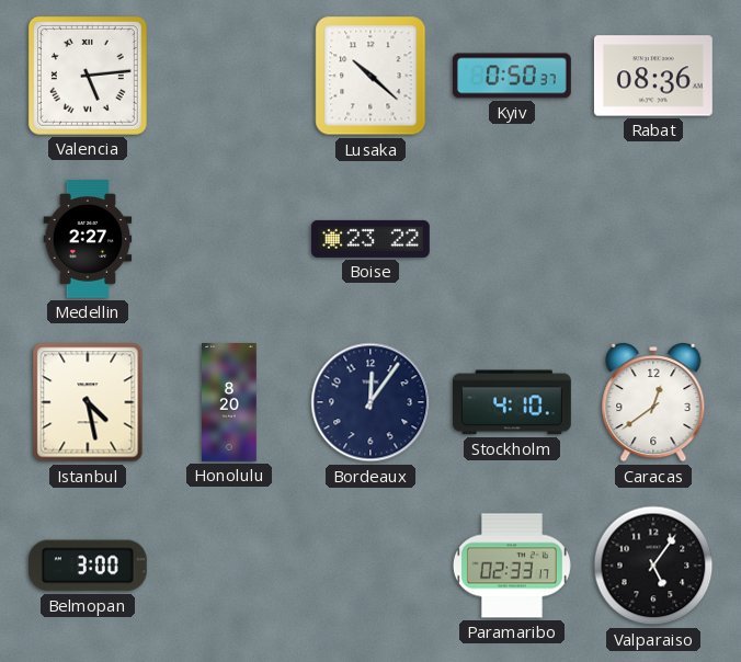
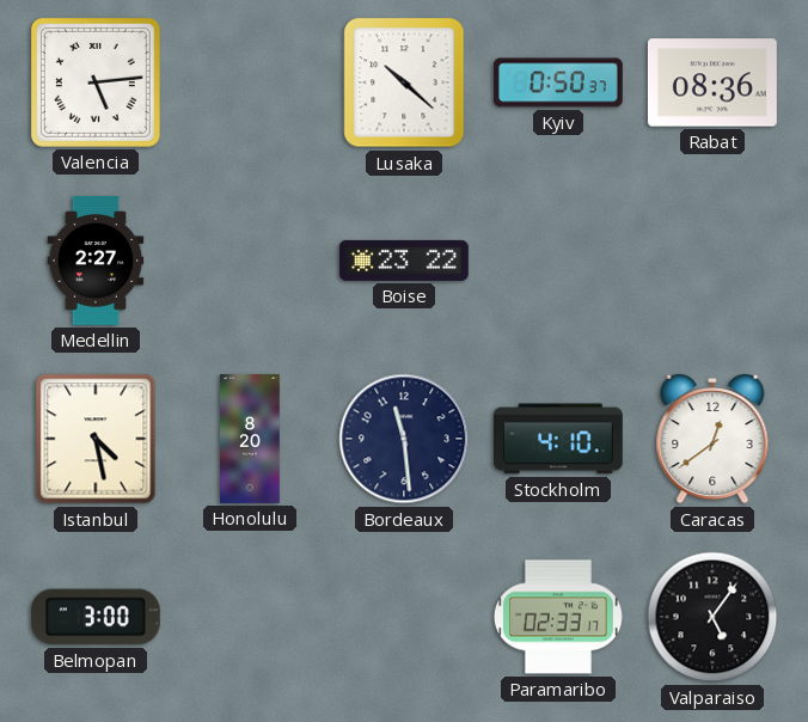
Bordeaux: 12:06 -> 11:29 (404, 439)
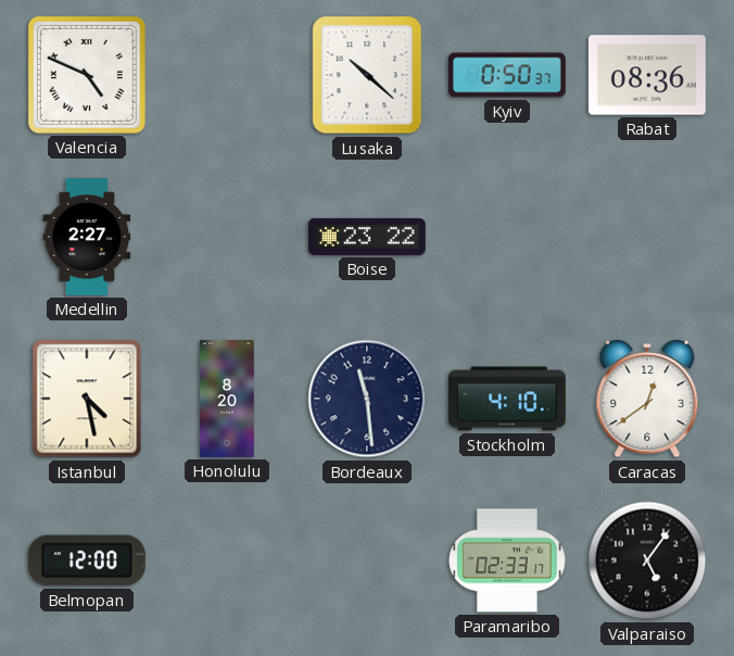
Valencia: 5:14 -> 4:49 (87, 75)
Belmopan: 3:00 -> 12:00 (87, 560)
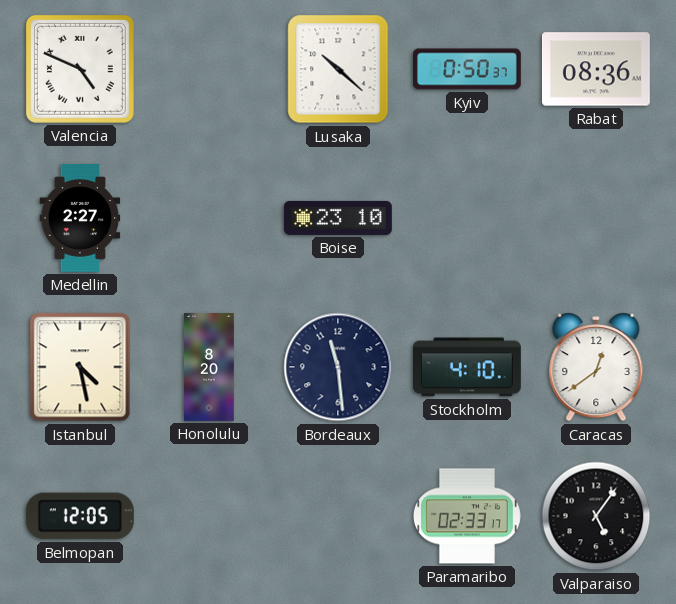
Boise: 23:22 -> 23:10 (338, 218)
Belmopan: 12:00 -> 12:05 (80, 516)
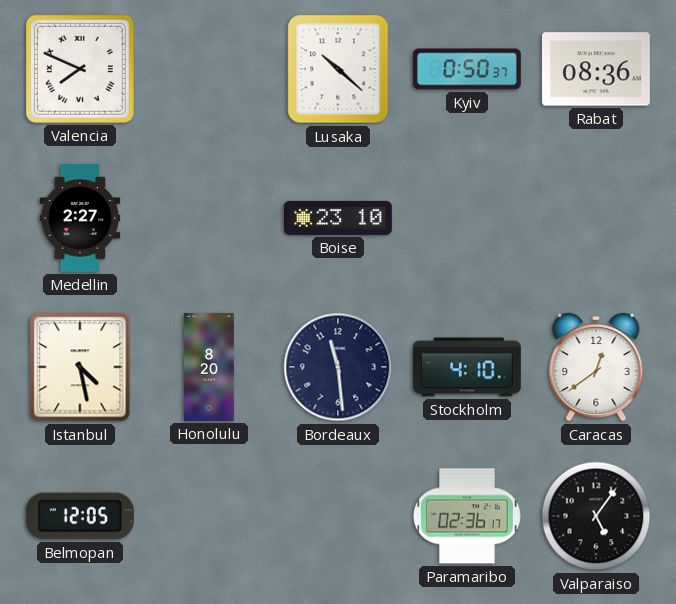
Valencia: 4:49 -> 7:49 (80, 69)
Paramaribo: 02:33 -> 02:36 (467, 516)
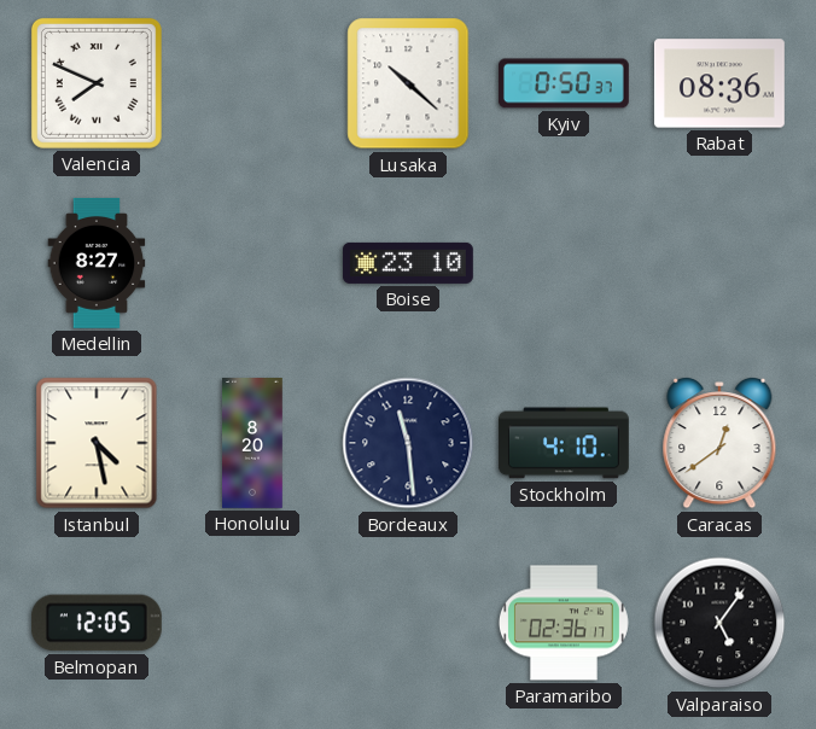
Medellin: 2:27 -> 8:27 (97, 263)
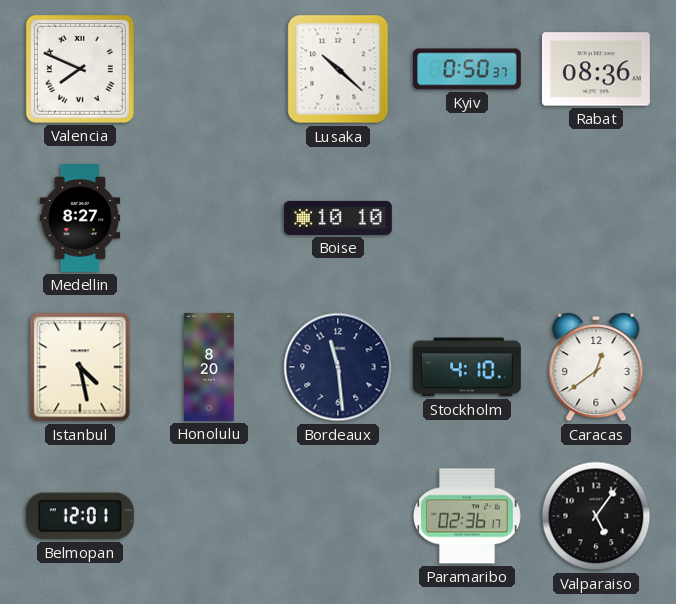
Boise: 23:10 -> 10:10 (338, 218)
Belmopan: 12:05 -> 12:01 (80, 516)
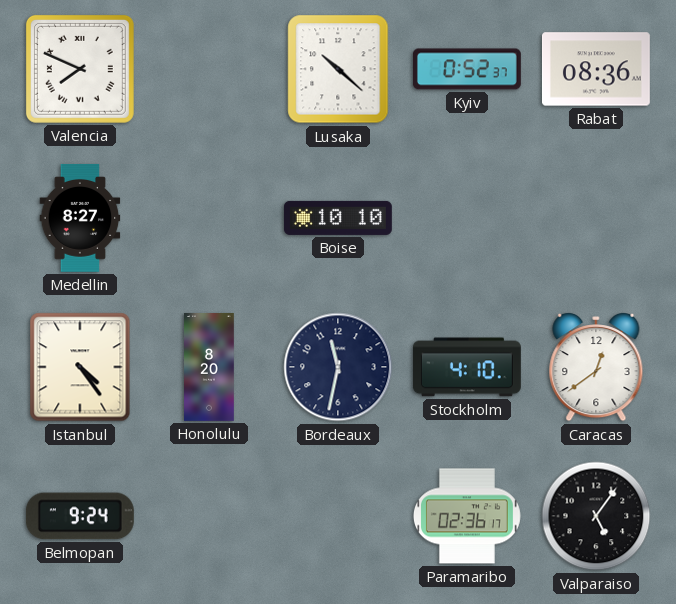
Kyiv: 0:50 -> 0:52 (467, 69)
Istanbul: 4:28 -> 4:24 (80, 367)
Bordeaux: 11:29 -> 11:32 (338, 367)
Belmopan: 12:01 -> 9:24 (80, 516)
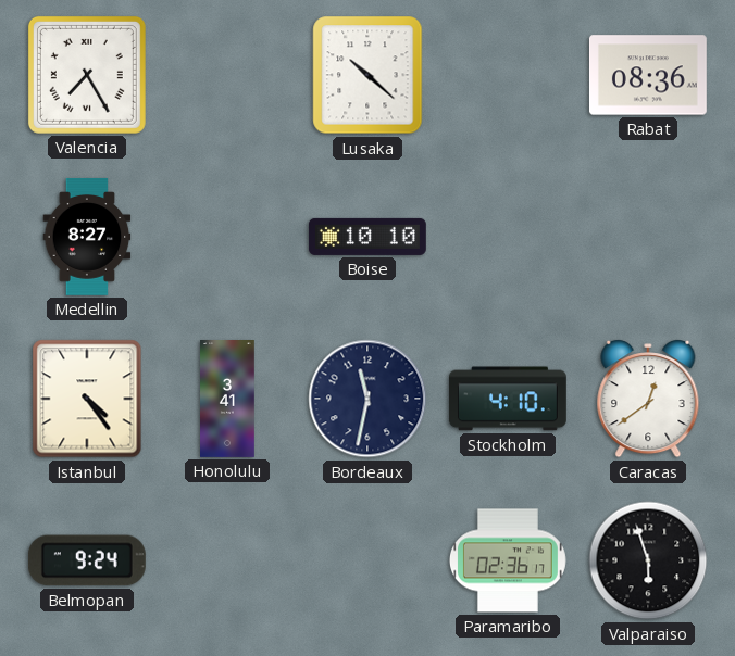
Valencia: 7:49 -> 7:25 (87, 75)
Kyiv: 0:52 -> none (467, 69)
Honolulu: 8:20 -> 3:41 (227, 400)
Valparaiso: 5:06 -> 5:57 (648, 560)
